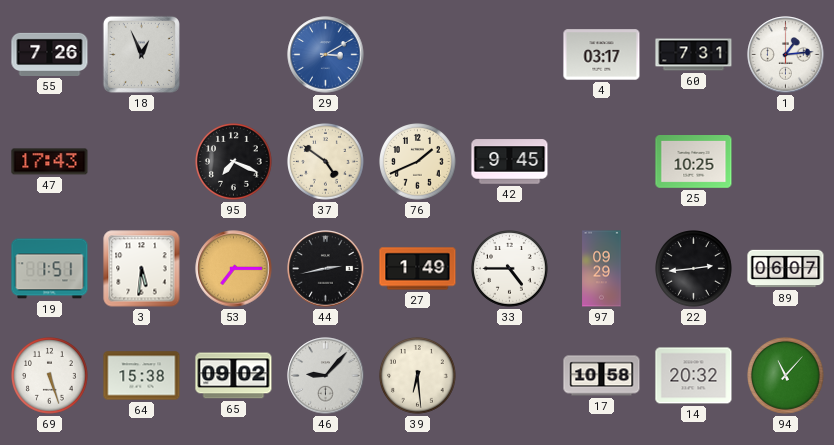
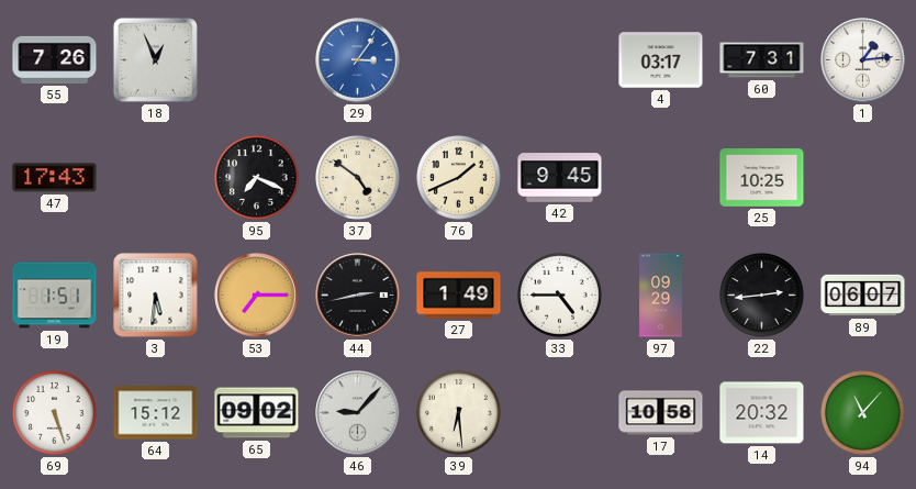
29: 3:10 -> 3:06 (358, 60)
64: 15:38 -> 15:12 (156, 413)
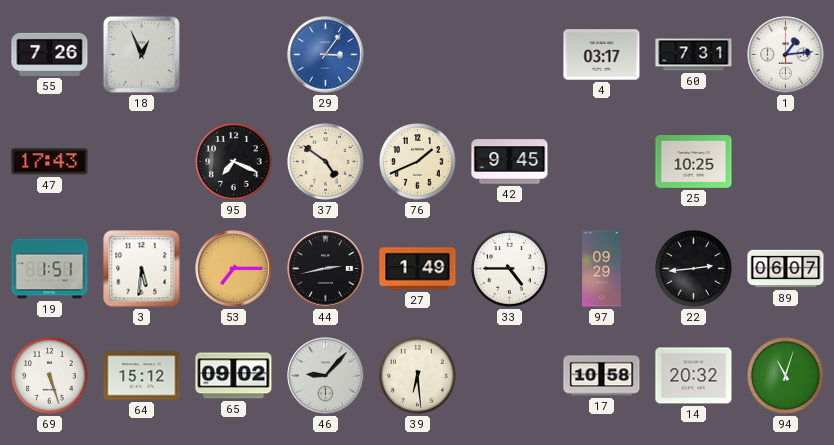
94: 11:07 -> 11:03 (786, 376)
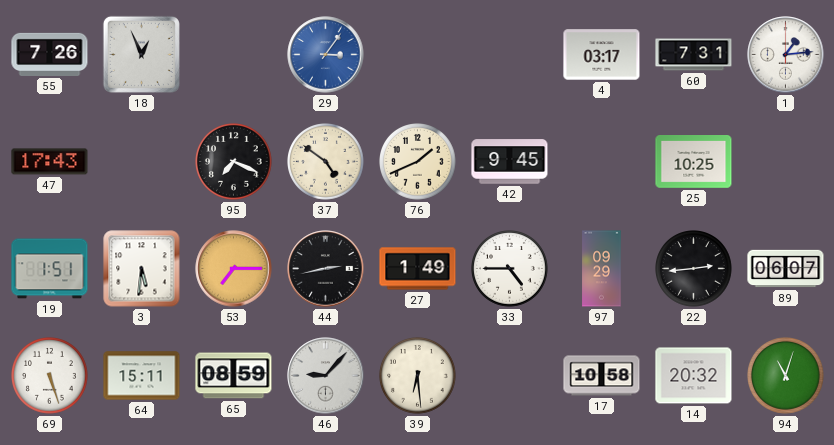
64: 15:12 -> 15:11 (142, 376)
65: 09:02 -> 08:59 (234, 376)
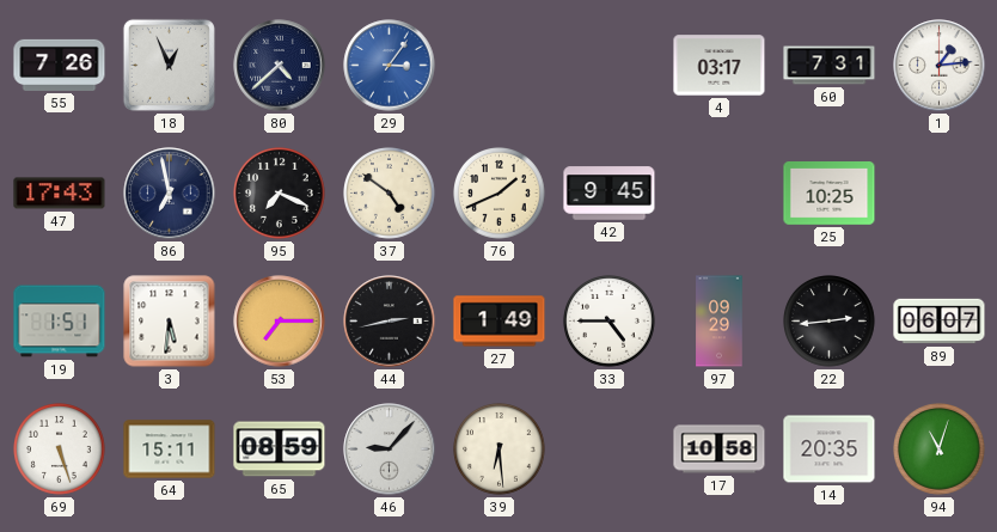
80: none -> 4:38 (280, 66)
86: none -> 6:58 (170, 194)
14: 20:32 -> 20:35 (830, 450)
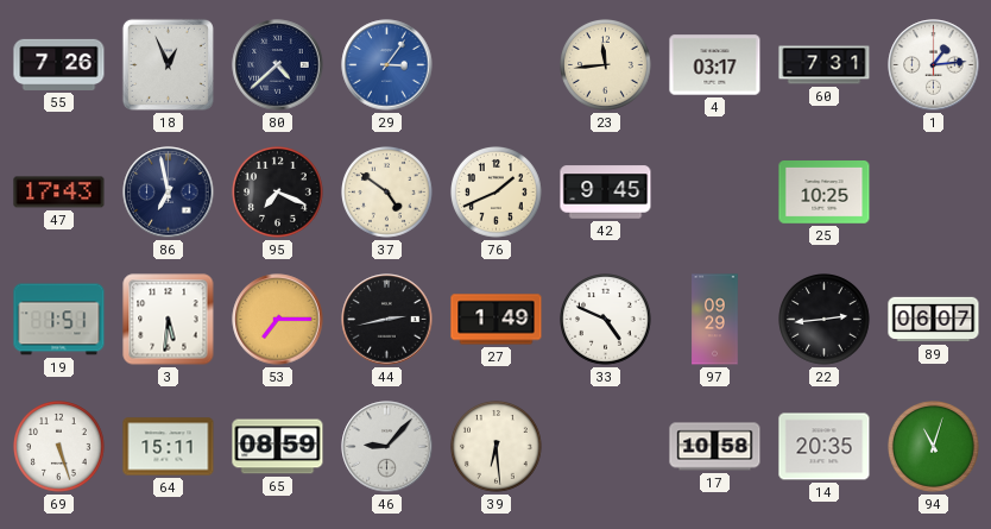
23: none -> 11:44 (606, 65)
33: 4:45 -> 4:49 (606, 320)
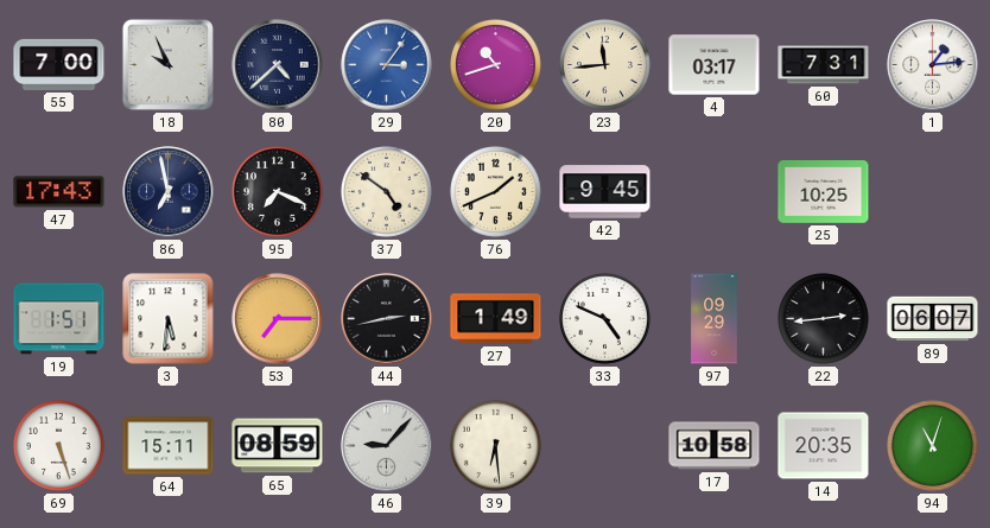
55: 7:26 -> 7:00 (59, 64)
18: 12:56 -> 9:56 (167, 64)
20: none -> 10:42 (496, 65)
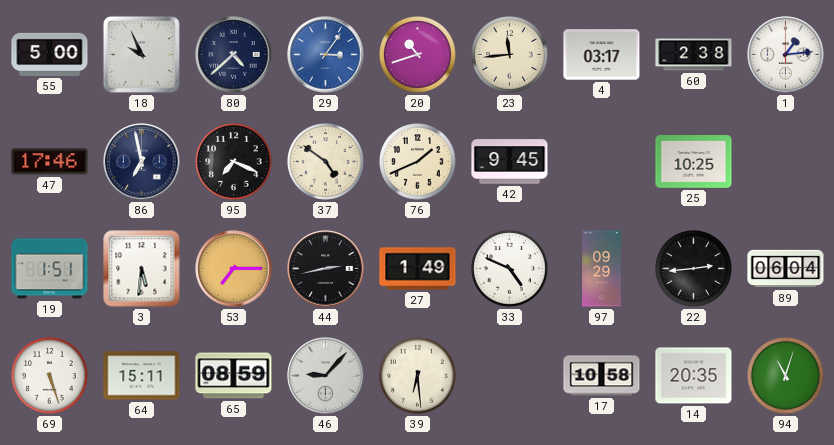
55: 7:00 -> 5:00 (50, 54)
60: 7:31 -> 2:38 (694, 55)
47: 17:43 -> 17:46 (50, 162)
89: 06:07 -> 06:04 (786, 269)
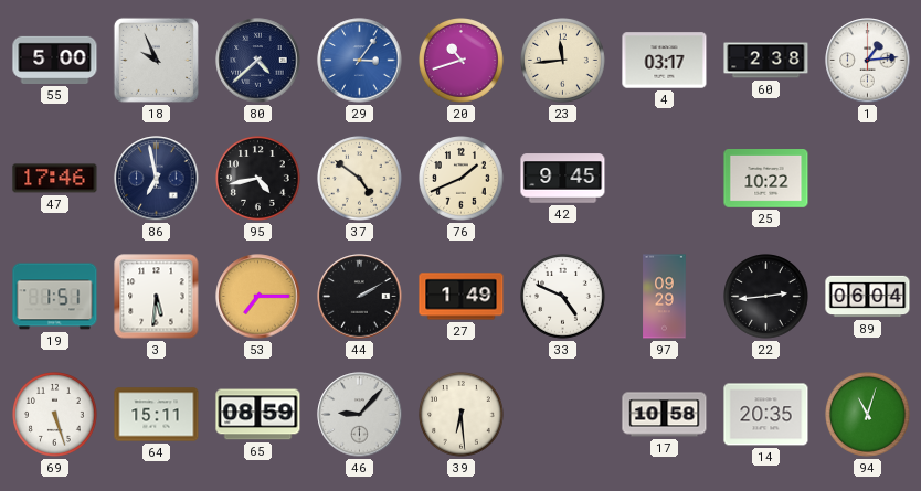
95: 7:19 -> 4:43 (258, 179)
25: 10:25 -> 10:22 (766, 179)
44: 2:43 -> 2:10 (360, 297)
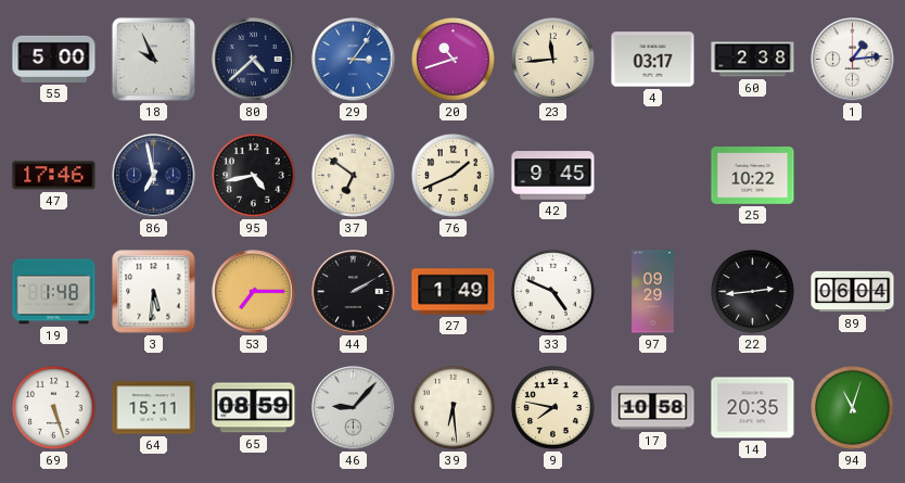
37: 4:51 -> 6:51 (354, 176)
19: 1:51 -> 1:48 (54, 292)
9: none -> 7:47 (553, 408)
